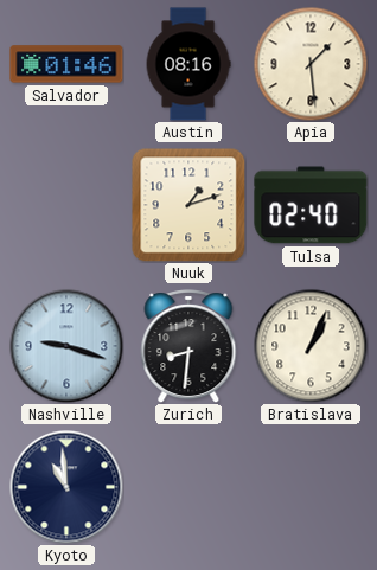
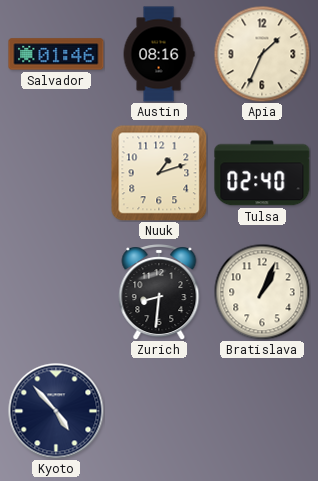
Apia: 1:29 -> 1:34 (262, 54)
Nashville: 9:18 -> none (66, 346)
Kyoto: 10:59 -> 4:53 (56, 411)
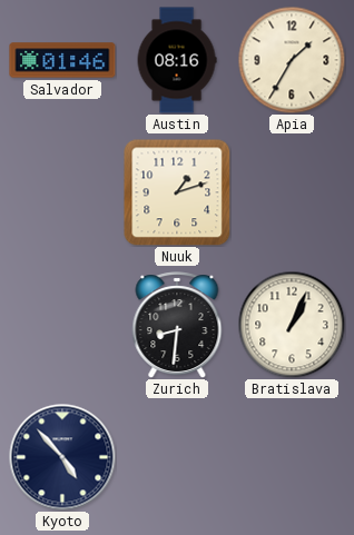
Apia: 1:34 -> 1:35 (292, 60)
Tulsa: 02:40 -> none (262, 173)
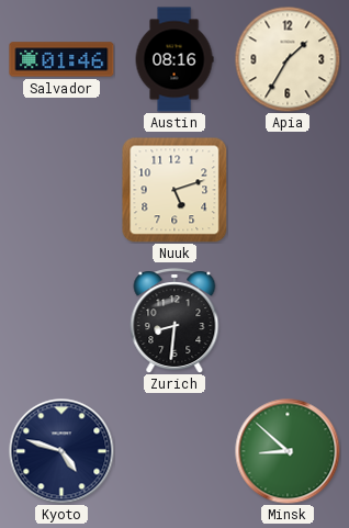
Nuuk: 1:12 -> 5:12 (174, 190)
Bratislava: 1:04 -> none (292, 325)
Kyoto: 4:53 -> 4:48 (61, 451)
Minsk: none -> 8:52 (288, 451)
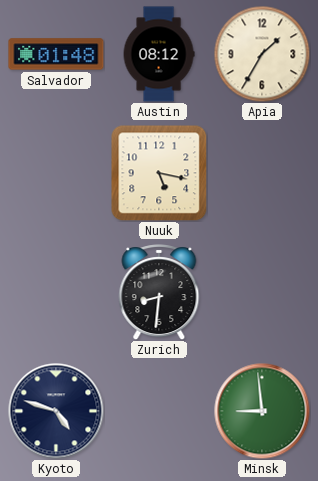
Salvador: 01:46 -> 01:48 (56, 54)
Austin: 08:16 -> 08:12 (159, 54)
Nuuk: 5:12 -> 5:17 (159, 173)
Minsk: 8:52 -> 8:59 (262, 411)
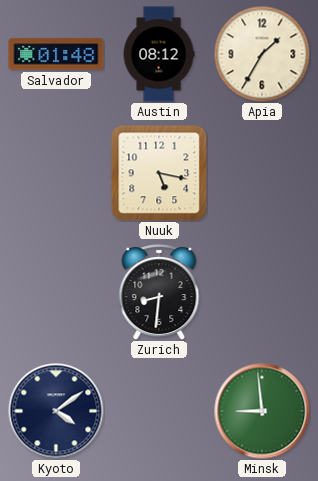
Kyoto: 4:48 -> 4:09 (56, 411)
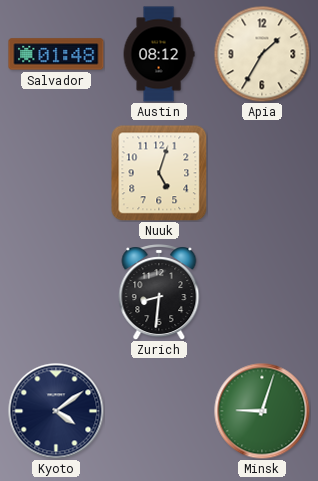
Nuuk: 5:17 -> 5:03 (159, 173)
Minsk: 8:59 -> 9:03 (262, 411)
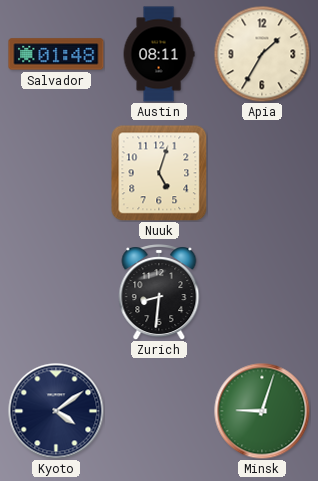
Austin: 08:12 -> 08:11 (159, 54)
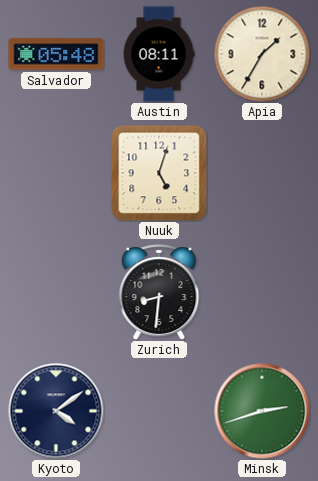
Salvador: 01:48 -> 05:48 (56, 54)
Minsk: 9:03 -> 2:42 (262, 411)
